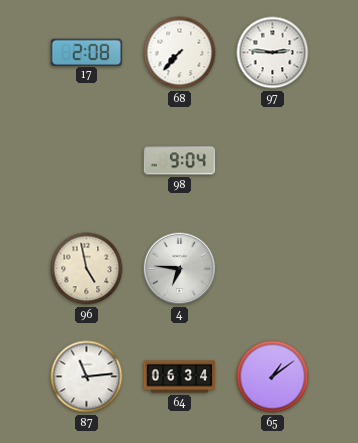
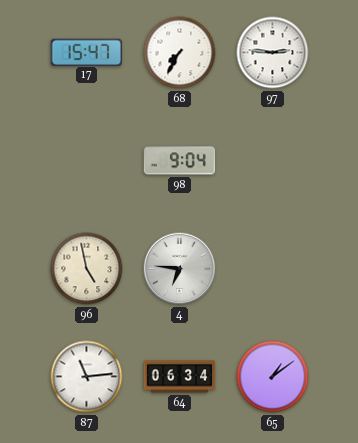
17: 2:08 -> 15:47 (86, 52)
68: 7:37 -> 7:35 (180, 53)
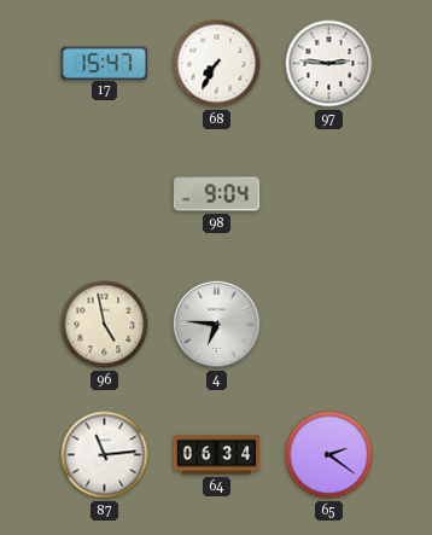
65: 1:09 -> 2:21 (329, 455)
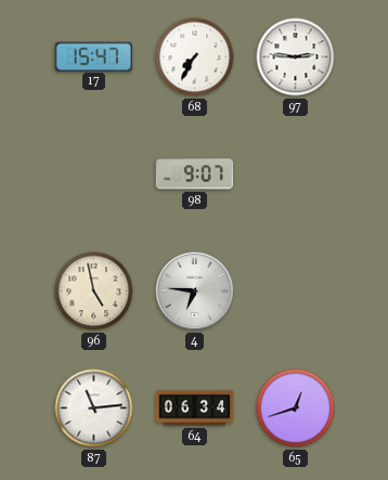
98: 9:04 -> 9:07 (195, 174)
65: 2:21 -> 12:42 (296, 408)
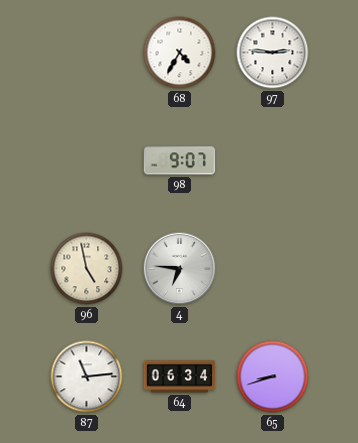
17: 15:47 -> none (93, 56)
68: 7:35 -> 4:35 (180, 53)
65: 12:42 -> 8:42 (273, 377)
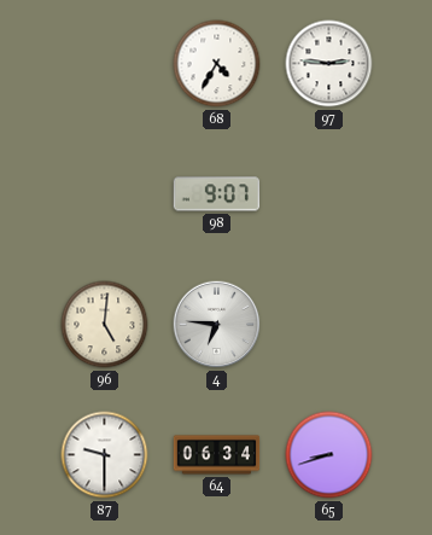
96: 4:58 -> 5:01 (105, 325)
87: 11:14 -> 9:30 (105, 455)
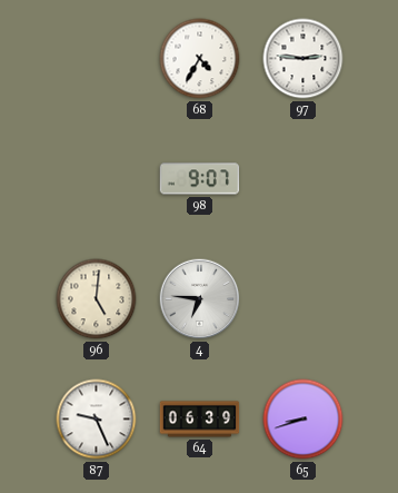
87: 9:30 -> 9:26 (97, 420)
64: 06:34 -> 06:39 (200, 420)
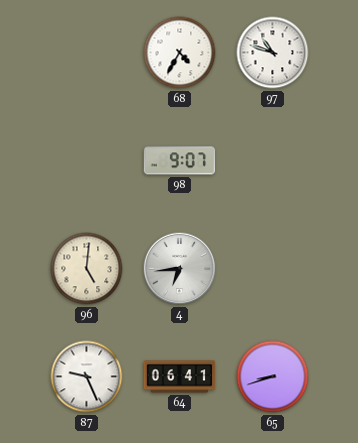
97: 2:46 -> 10:48 (273, 53)
4: 6:46 -> 6:44 (180, 269)
64: 06:39 -> 06:41 (180, 377)
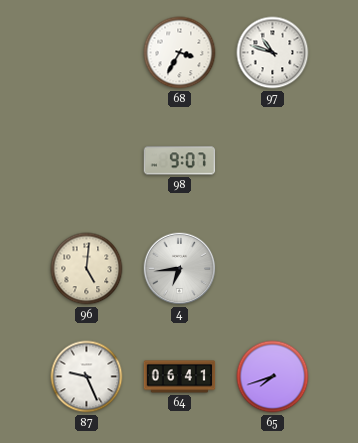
68: 4:35 -> 3:35 (180, 53)
65: 8:42 -> 7:42 (273, 377)
